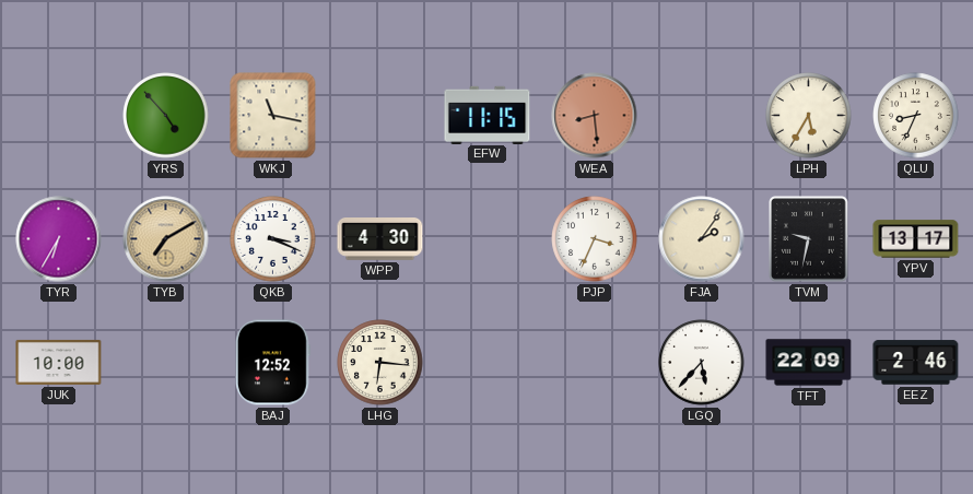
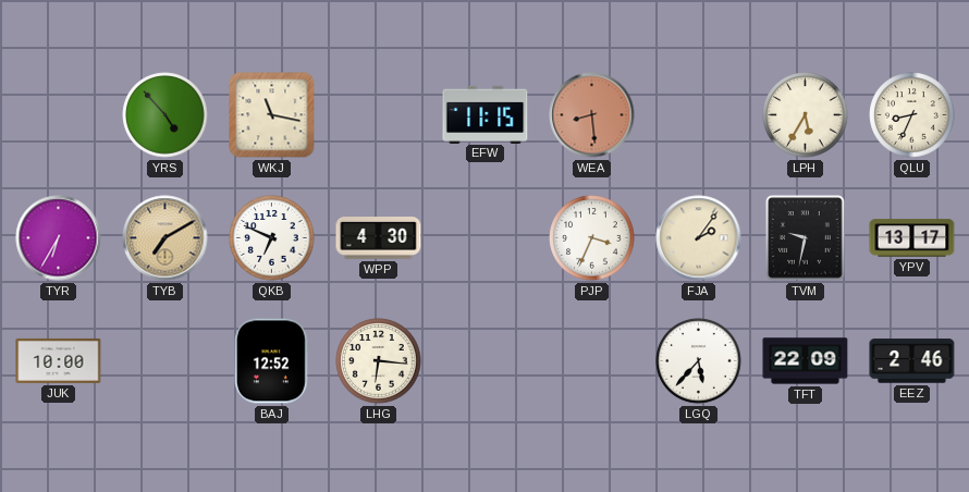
QKB: 3:19 -> 6:49 (272, 238)
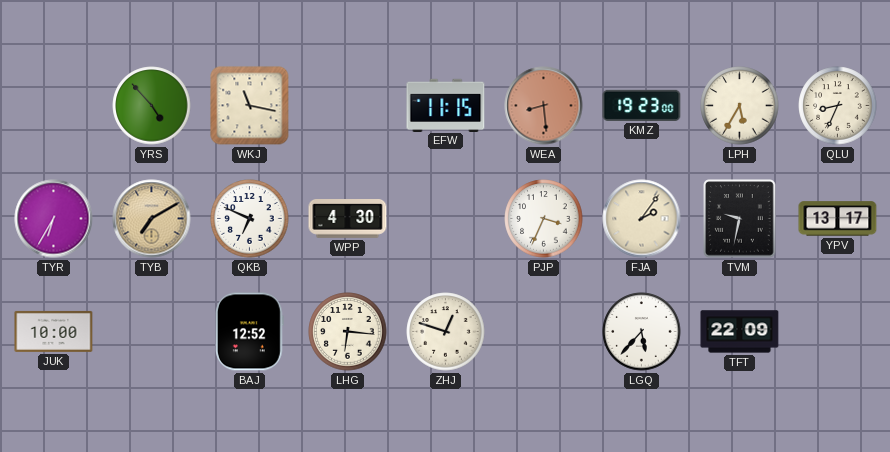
KMZ: none -> 19:23 (642, 105)
ZHJ: none -> 12:48 (446, 332)
EEZ: 2:46 -> none (912, 361)
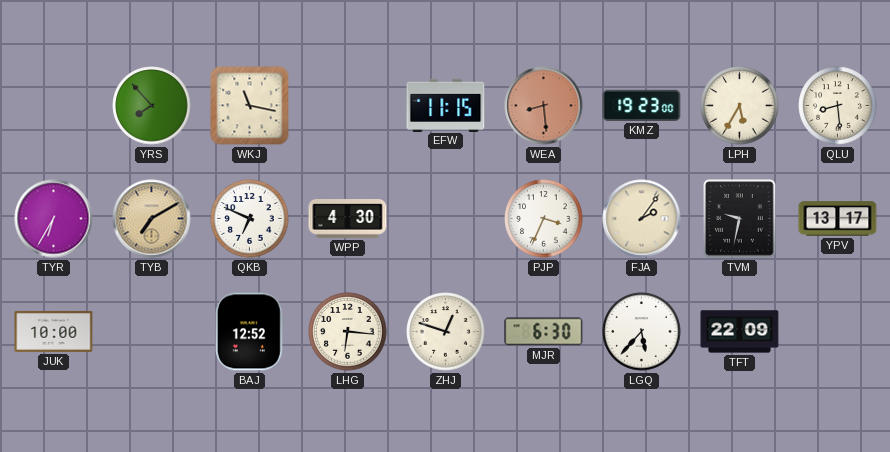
YRS: 4:53 -> 7:53 (152, 106)
QLU: 8:34 -> 8:29 (838, 106)
MJR: none -> 6:30 (544, 332)
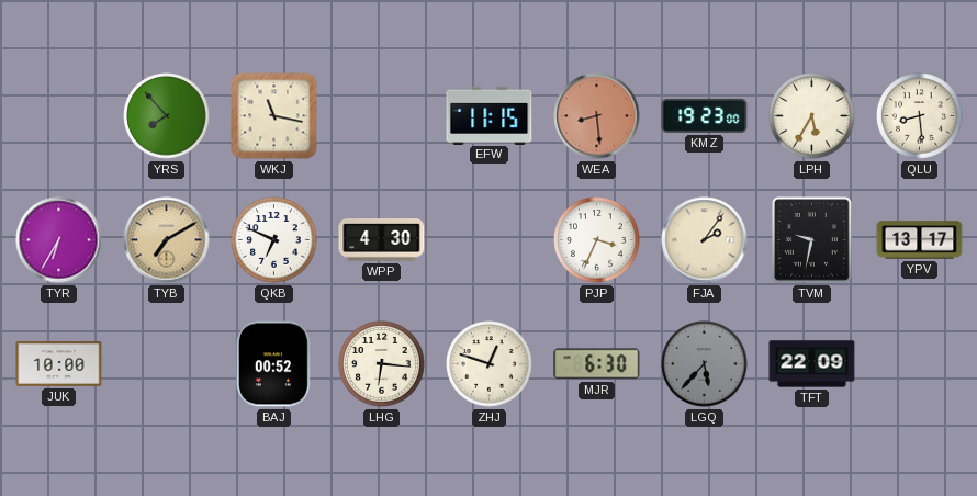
BAJ: 12:52 -> 00:52 (274, 364)
LGQ dial: white -> grey (705, 364)
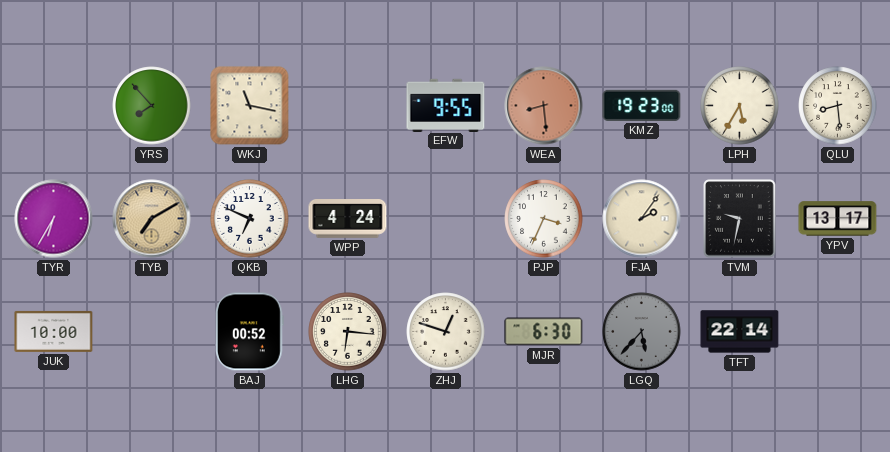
EFW: 11:15 -> 9:55 (446, 105)
WPP: 4:30 -> 4:24 (348, 219)
TFT: 22:09 -> 22:14 (740, 332)
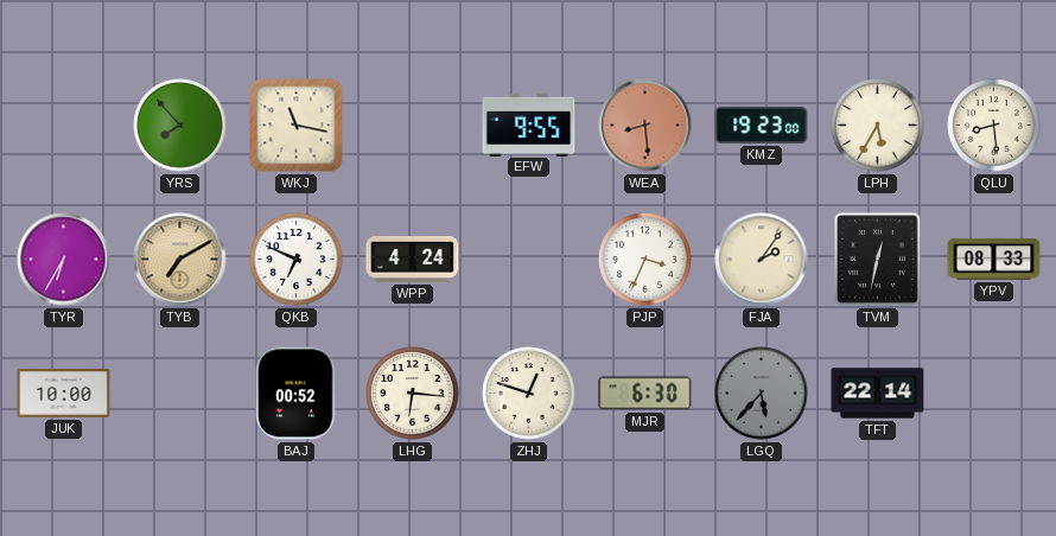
TVM: 9:32 -> 12:32 (878, 260)
YPV: 13:17 -> 08:33 (994, 260)
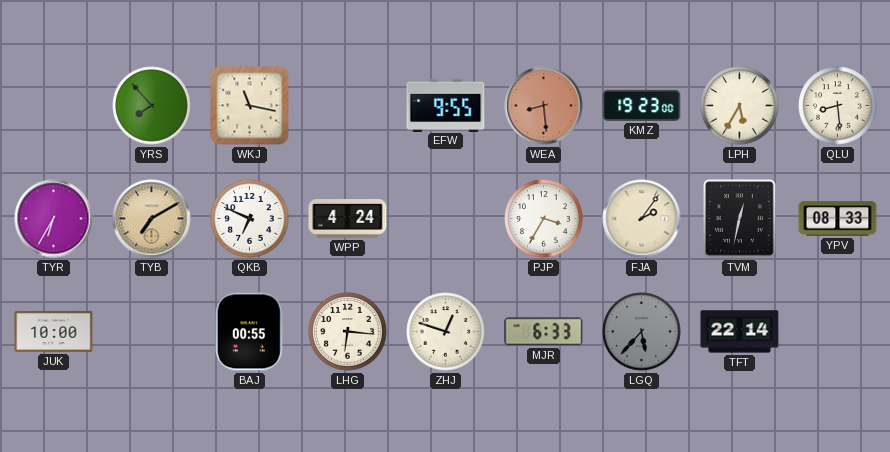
PJP: 3:34 -> 3:35 (544, 219)
BAJ: 00:52 -> 00:55 (250, 332)
MJR: 6:30 -> 6:33 (544, 332)
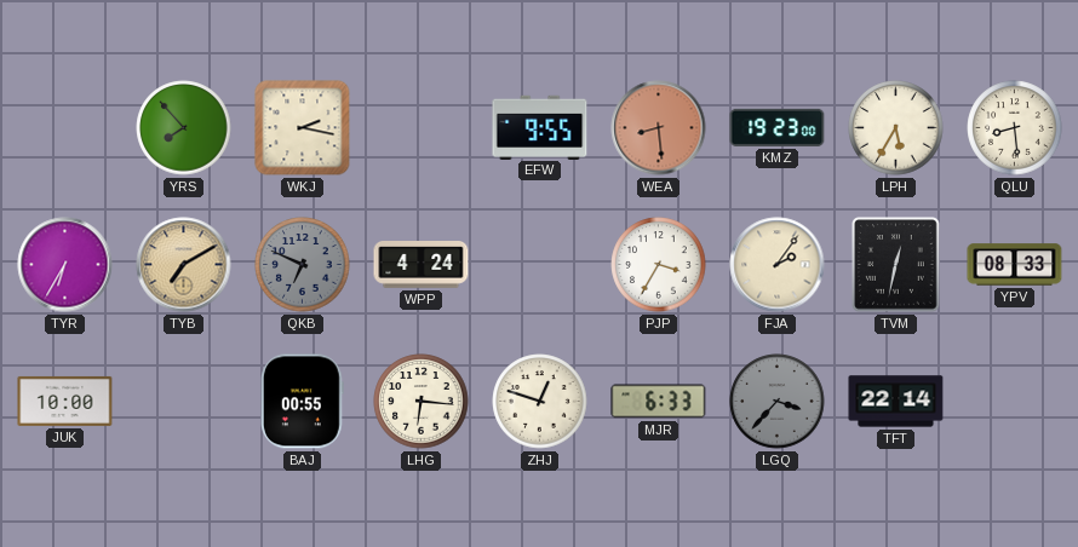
WKJ: 11:17 -> 2:17 (303, 128)
QKB dial: white -> grey (303, 265)
LGQ: 5:37 -> 3:37 (778, 402)
